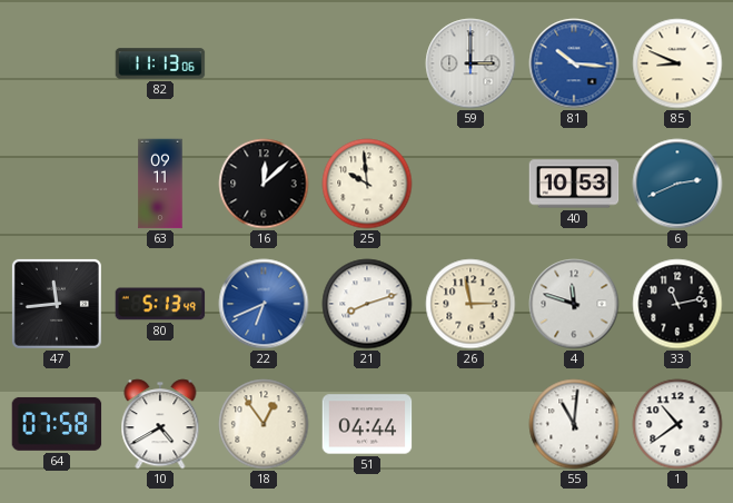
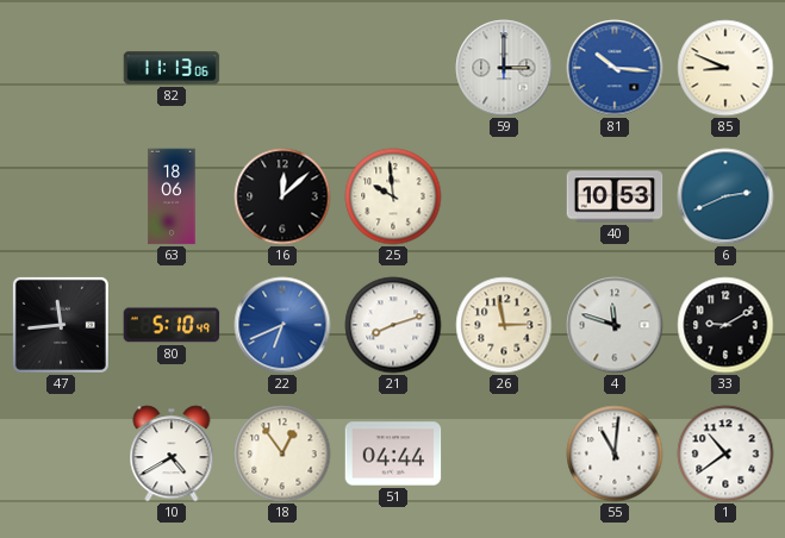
63: 09:11 -> 18:06 (172, 196)
80: 5:13 -> 5:10 (172, 325)
33: 11:13 -> 9:10 (725, 325)
64: 07:58 -> none (57, 424)
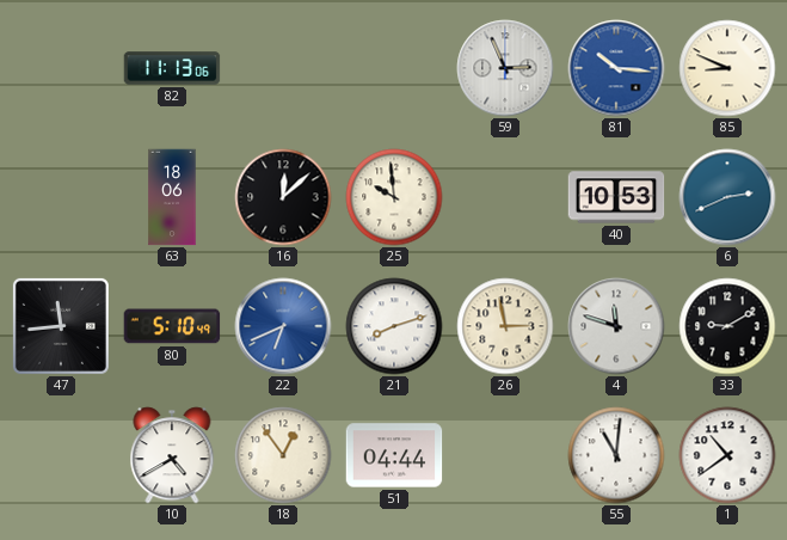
59: 3:00 -> 2:56 (505, 68)
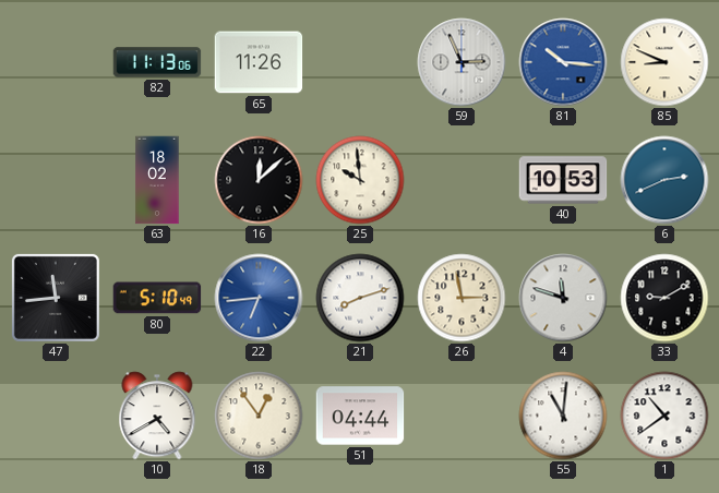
65: none -> 11:26 (259, 62)
63: 18:06 -> 18:02 (157, 180)
22: 6:41 -> 6:44 (259, 298)
